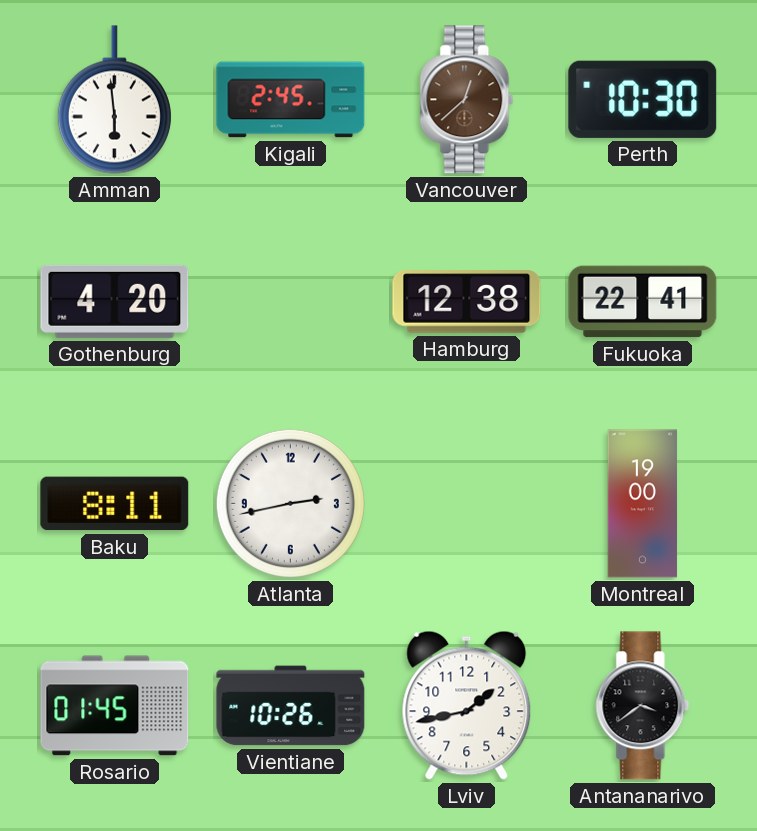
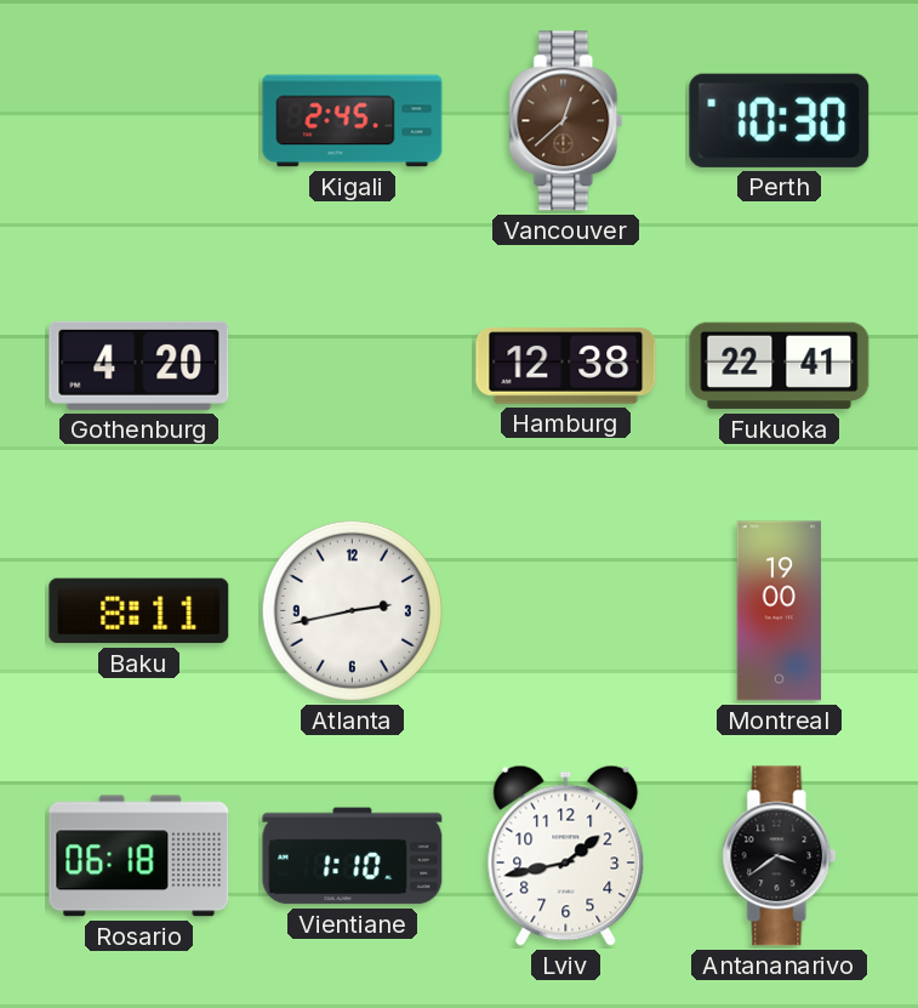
Amman: 5:59 -> none (114, 100)
Rosario: 01:45 -> 06:18 (139, 856)
Vientiane: 10:26 -> 1:10 (353, 856)
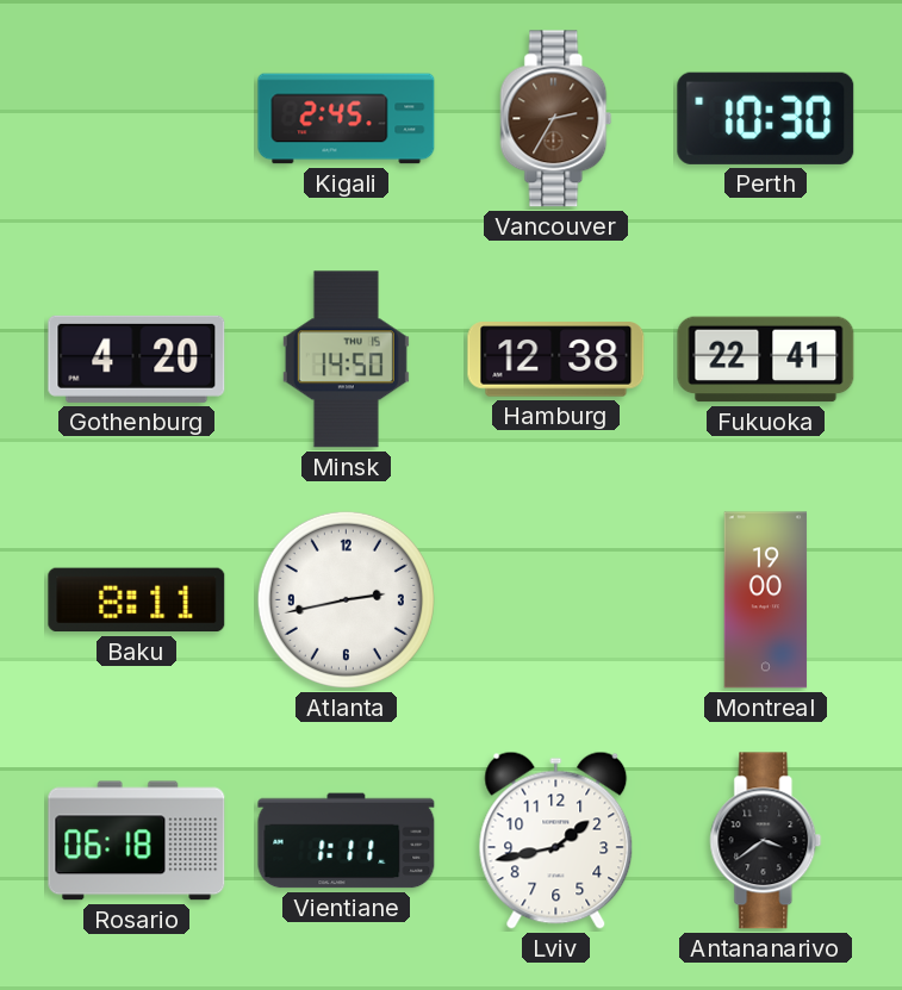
Vancouver: 12:38 -> 2:35 (556, 119)
Minsk: none -> 14:50 (346, 360)
Vientiane: 1:10 -> 1:11 (347, 841)
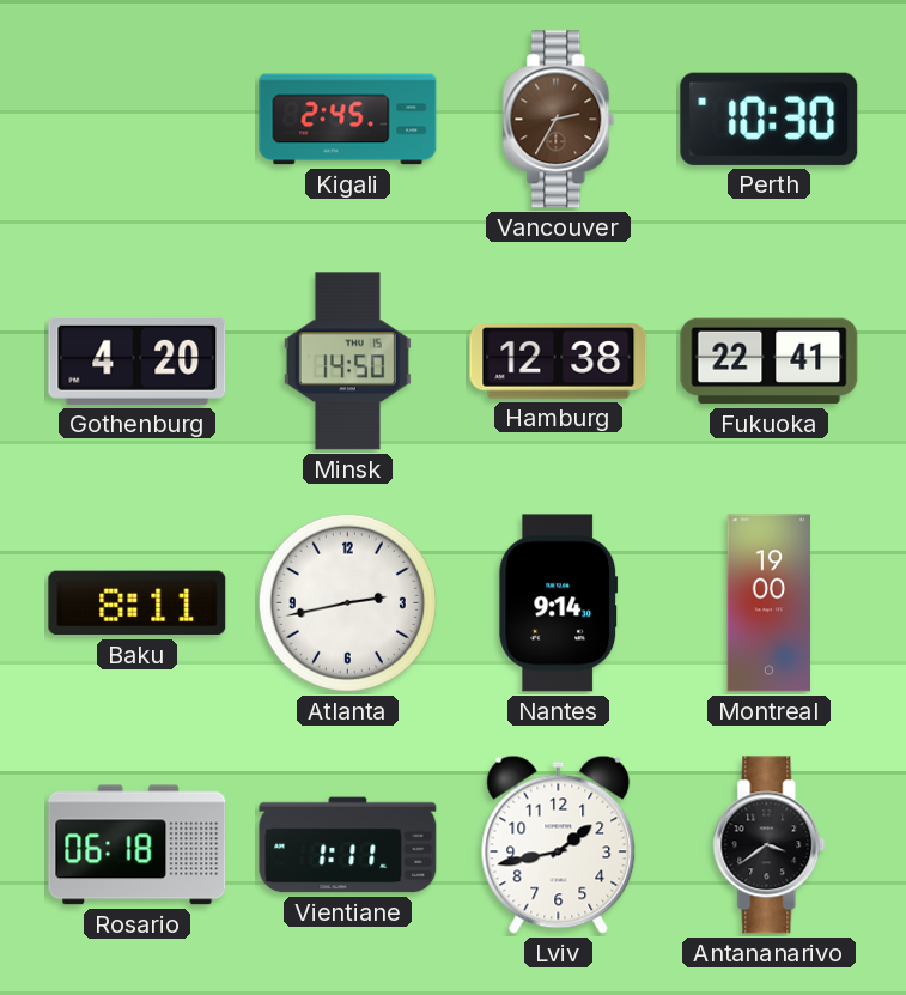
Nantes: none -> 9:14 (559, 603)
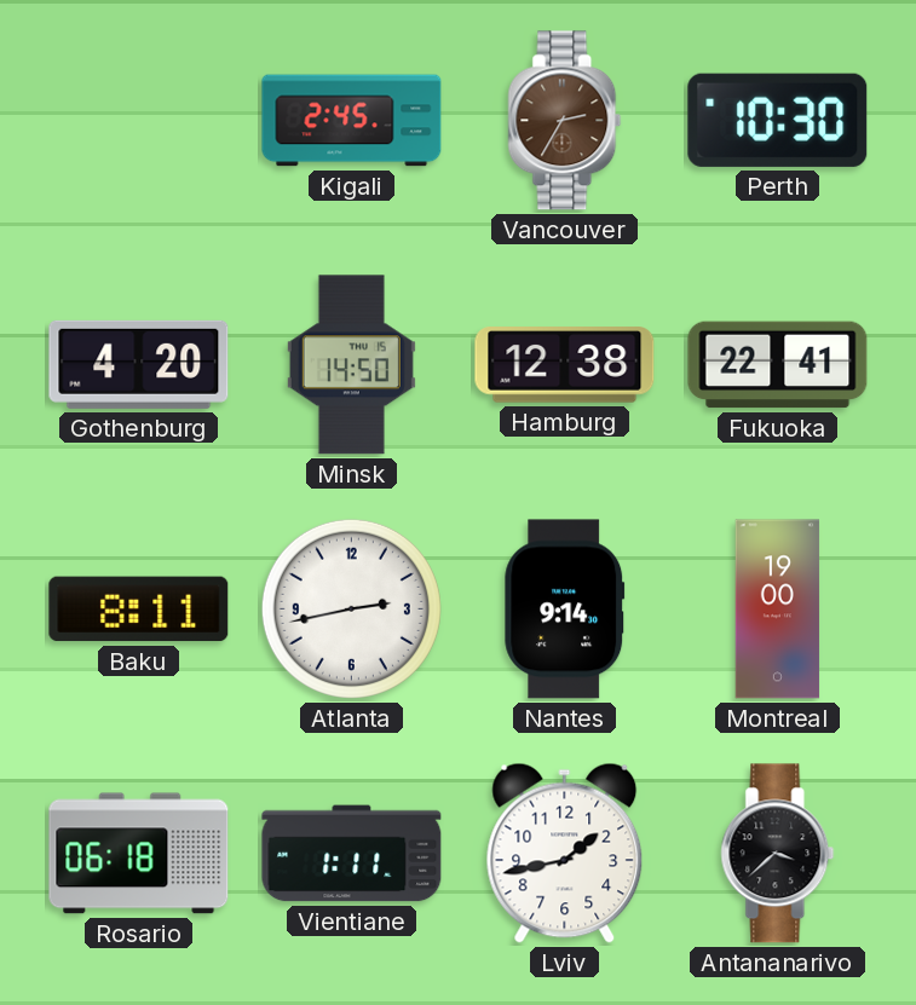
Antananarivo: 3:39 -> 3:38 (778, 854)
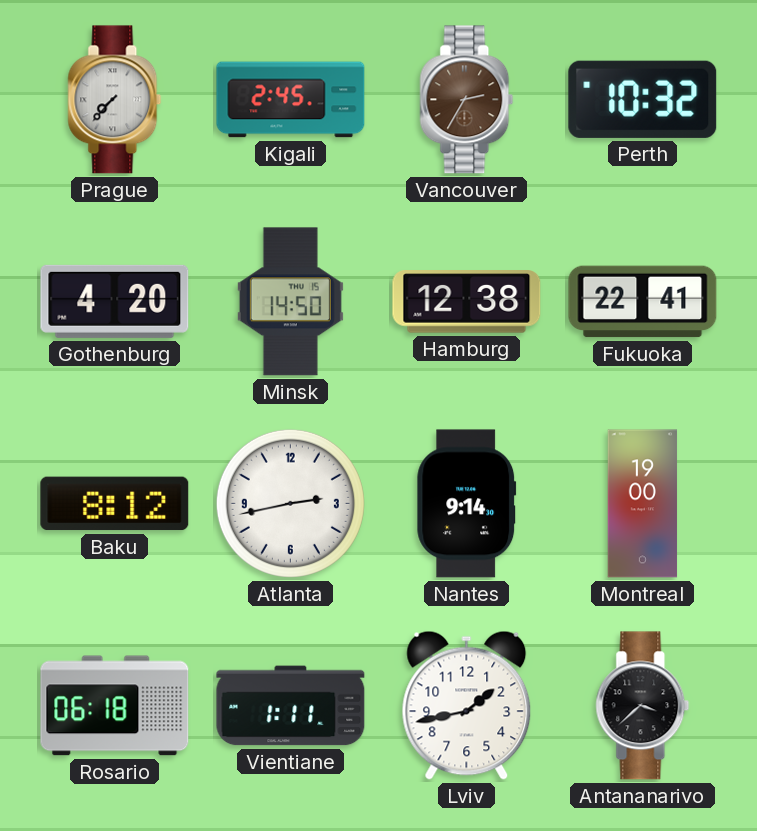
Prague: none -> 7:37 (115, 100)
Perth: 10:30 -> 10:32 (643, 99)
Baku: 8:11 -> 8:12 (115, 504)
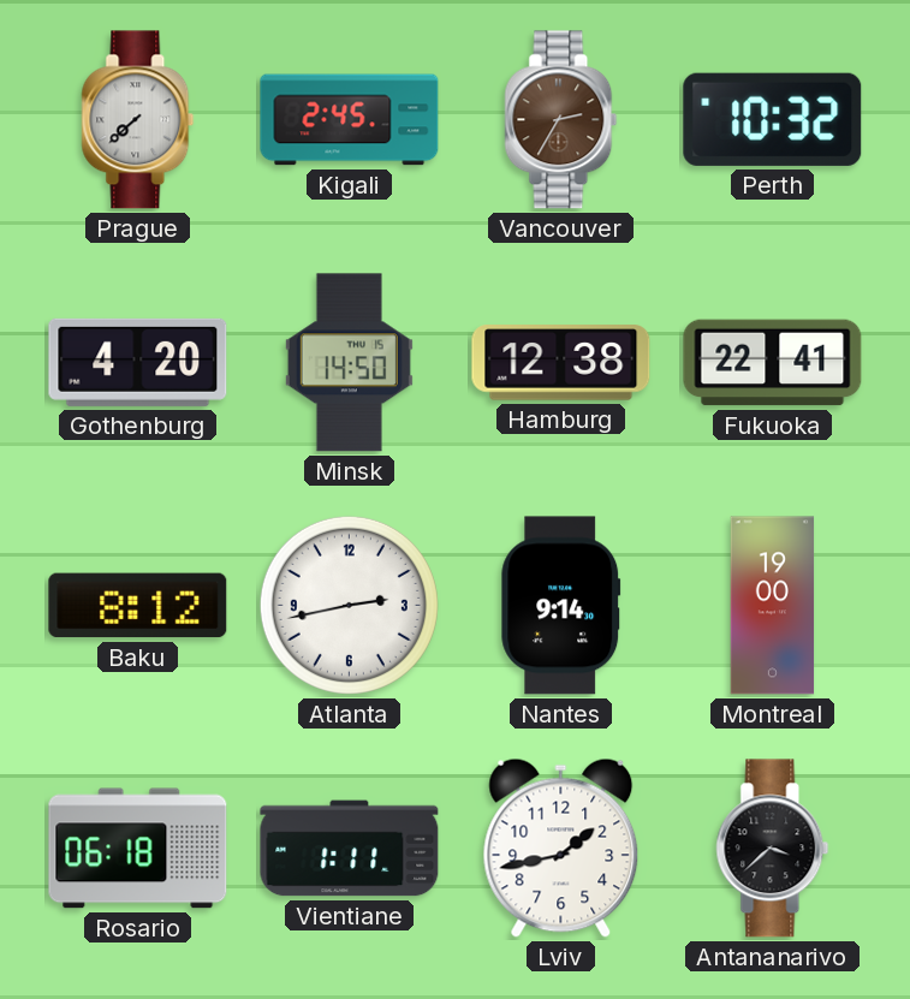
Prague: 7:37 -> 7:38 (138, 120)
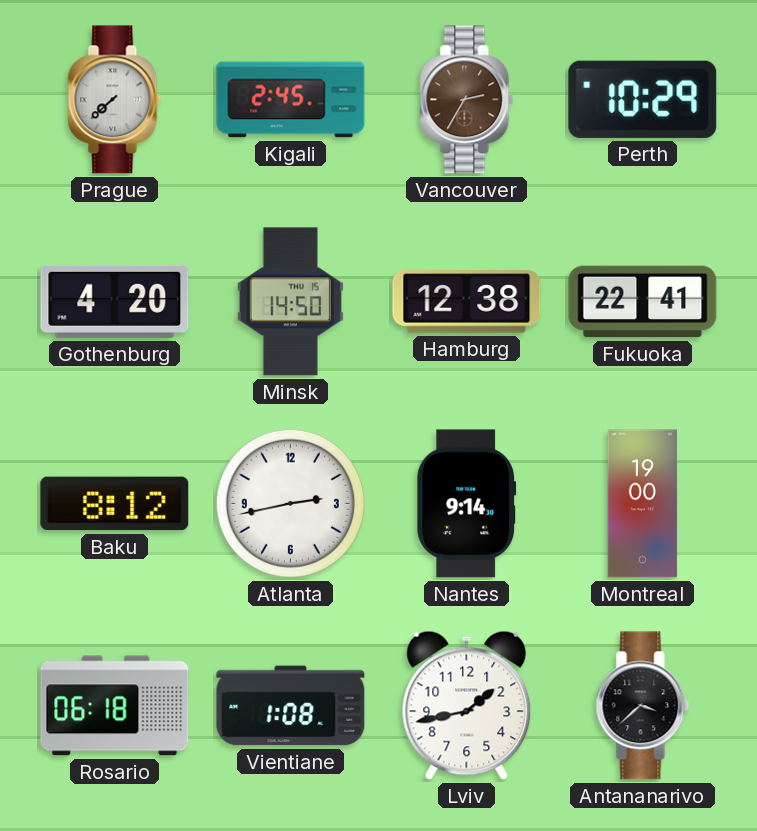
Perth: 10:32 -> 10:29 (643, 99)
Vientiane: 1:11 -> 1:08 (291, 706)
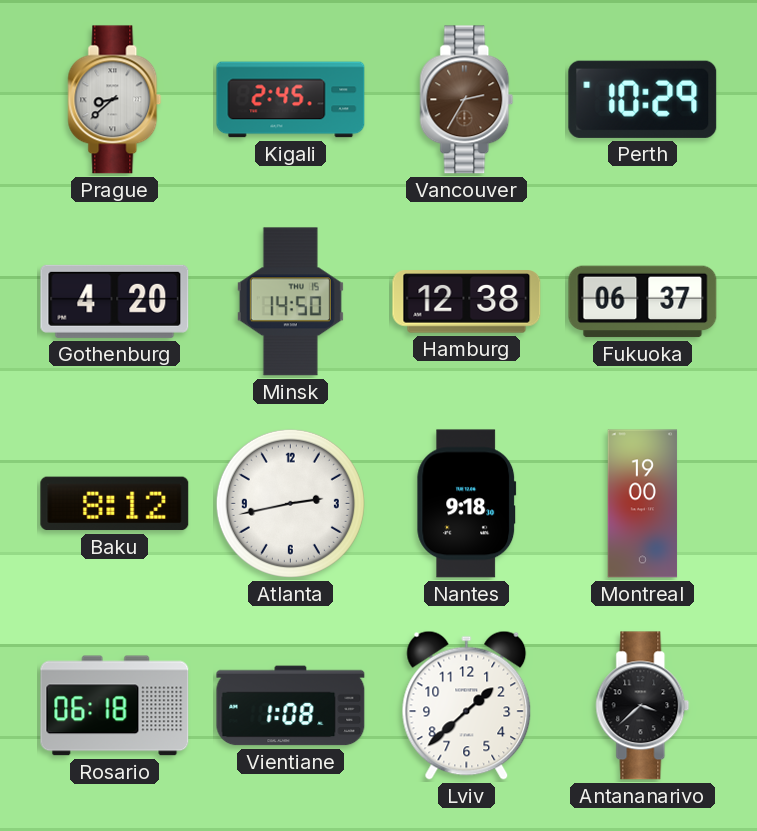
Prague: 7:38 -> 8:38 (115, 100)
Fukuoka: 22:41 -> 06:37 (643, 302)
Nantes: 9:14 -> 9:18 (467, 504)
Lviv: 1:43 -> 1:38 (467, 705)
